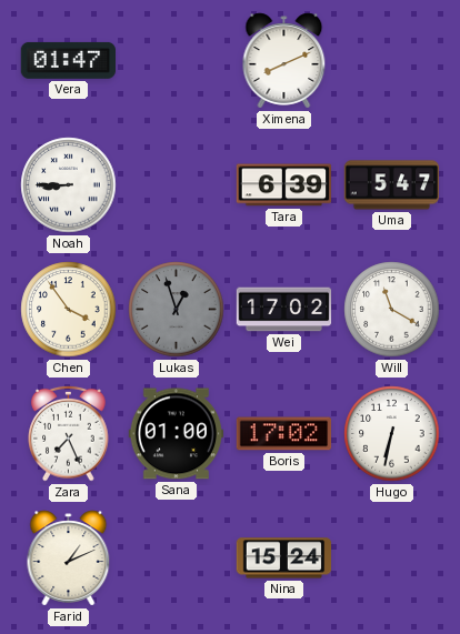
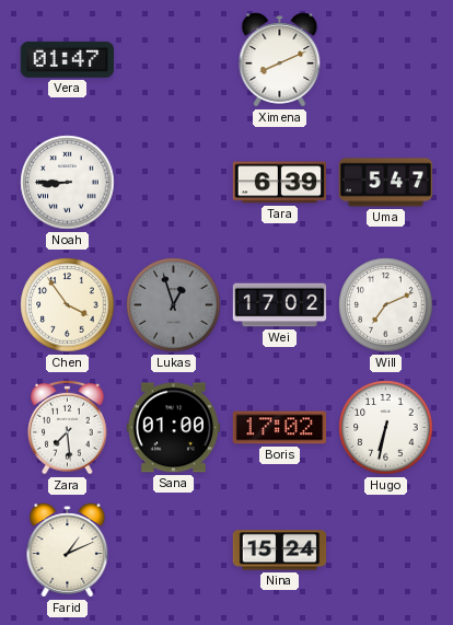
Will: 11:20 -> 7:11 (386, 305)
Zara: 7:26 -> 7:29 (68, 427)
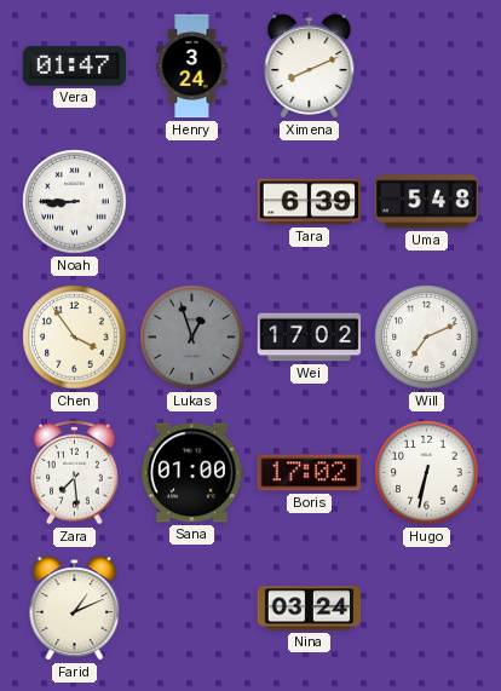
Henry: none -> 3:24 (192, 67)
Uma: 5:47 -> 5:48 (427, 202)
Nina: 15:24 -> 03:24 (310, 609)
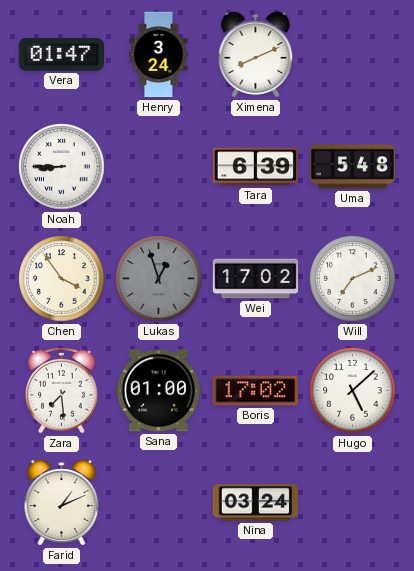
Hugo: 6:32 -> 5:08 (353, 391)
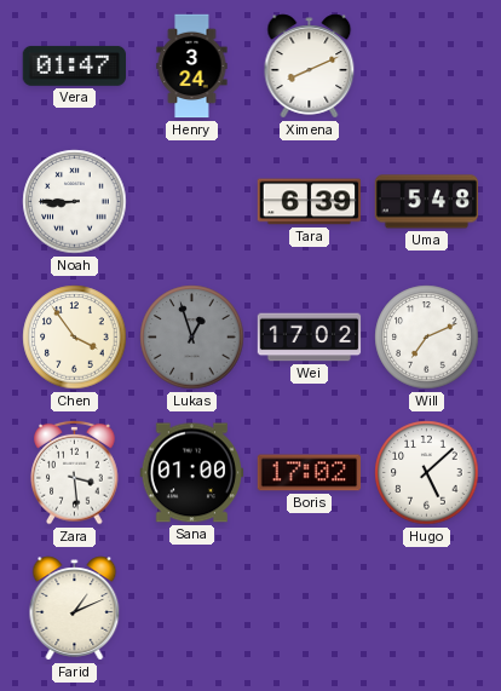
Zara: 7:29 -> 3:29 (75, 472)
Nina: 03:24 -> none (256, 503)
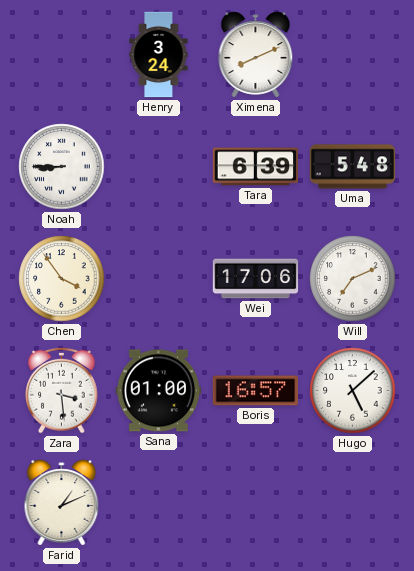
Vera: 01:47 -> none (74, 65)
Lukas: 12:57 -> none (192, 338)
Wei: 17:02 -> 17:06 (256, 279)
Boris: 17:02 -> 16:57 (256, 391)
